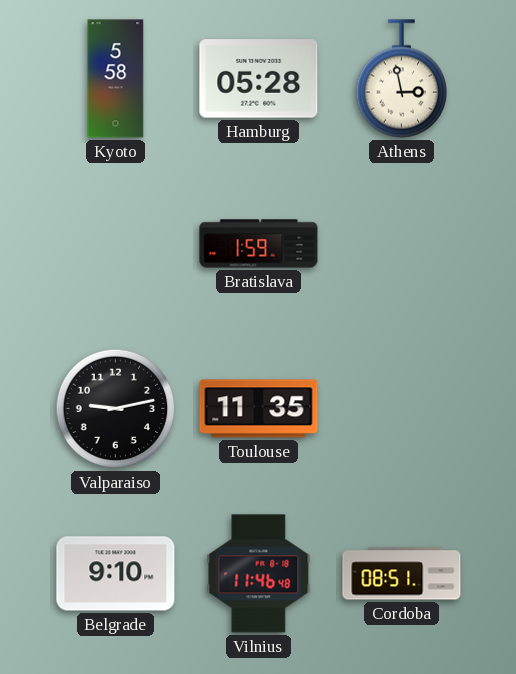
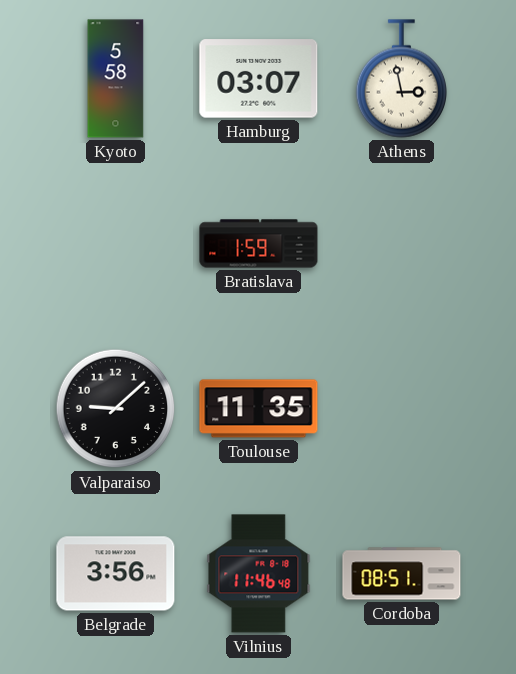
Hamburg: 05:28 -> 03:07 (259, 79)
Valparaiso: 9:13 -> 9:08 (116, 409)
Belgrade: 9:10 -> 3:56 (116, 574)
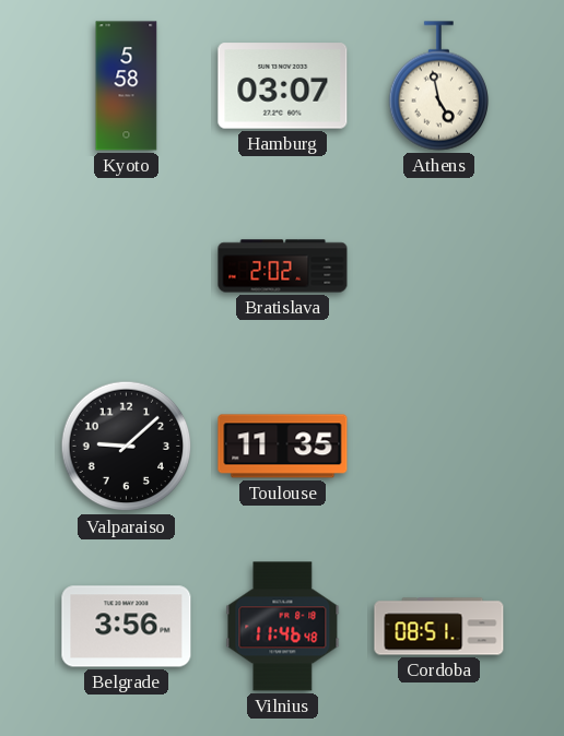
Athens: 2:58 -> 4:58 (438, 86)
Bratislava: 1:59 -> 2:02 (283, 266)
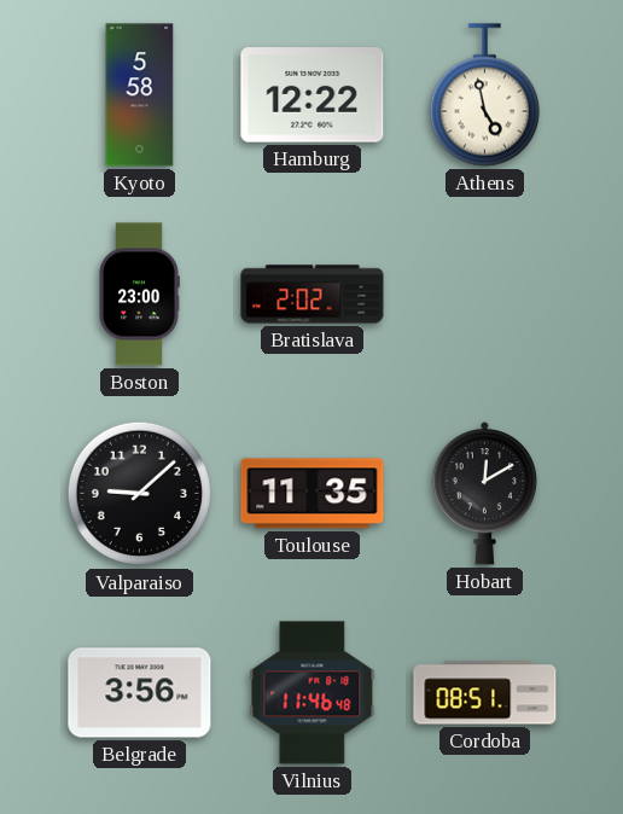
Hamburg: 03:07 -> 12:22 (313, 95)
Boston: none -> 23:00 (139, 295)
Hobart: none -> 12:10 (485, 493)
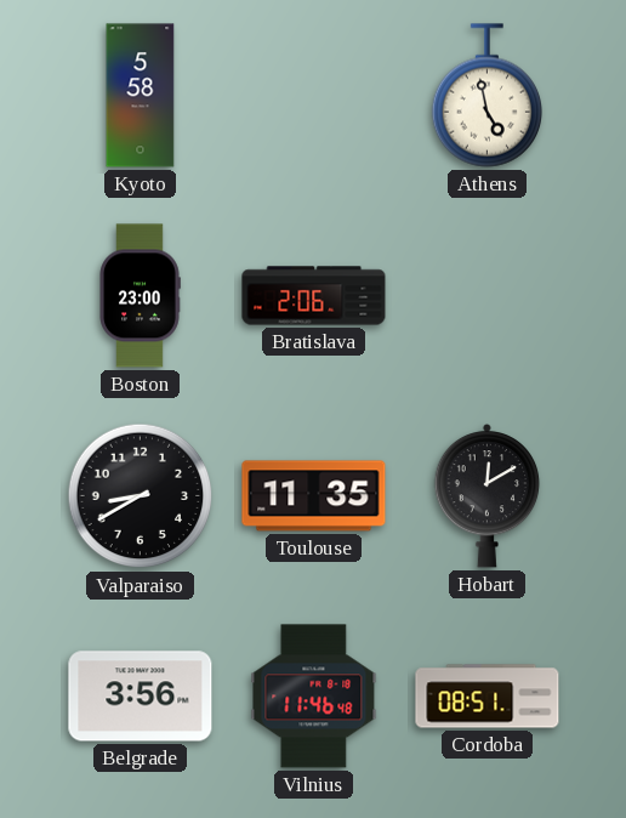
Hamburg: 12:22 -> none (313, 95)
Bratislava: 2:02 -> 2:06 (314, 296)
Valparaiso: 9:08 -> 8:40 (141, 496)
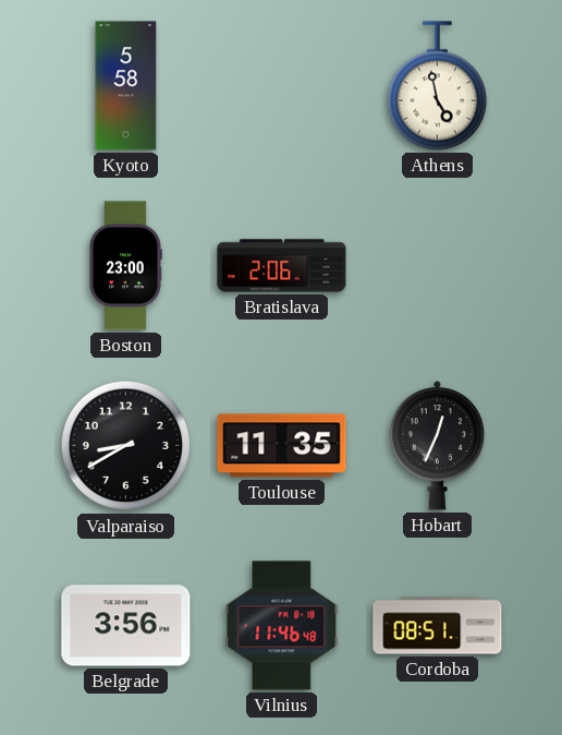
Hobart: 12:10 -> 12:34 (438, 445)
